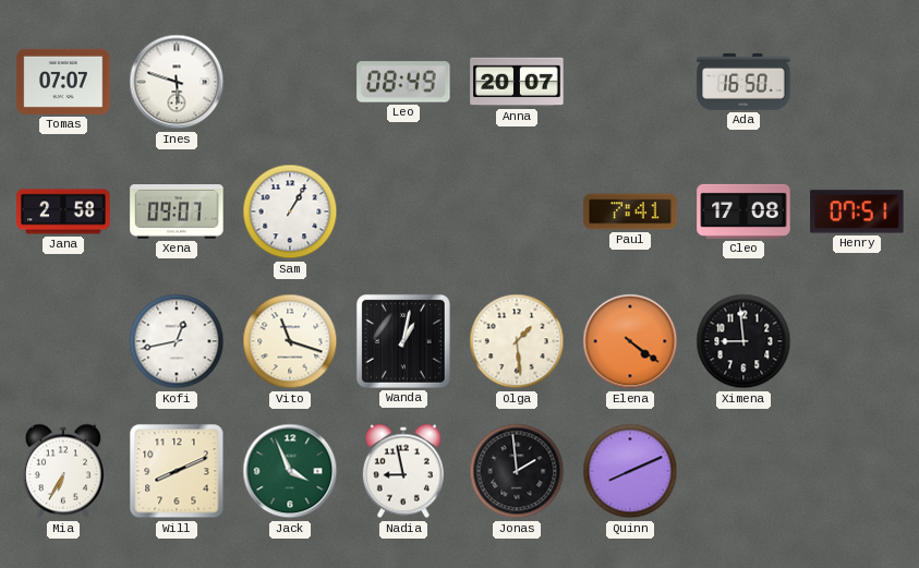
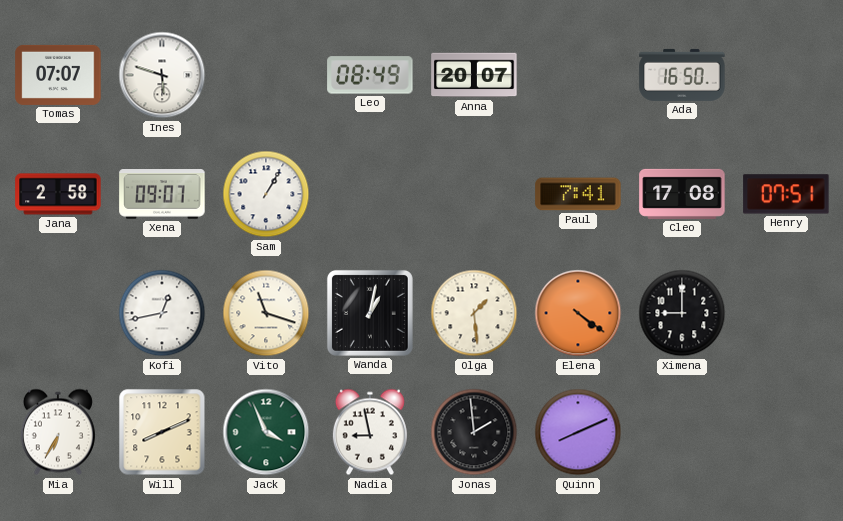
Ximena: 8:59 -> 9:00 (682, 313)
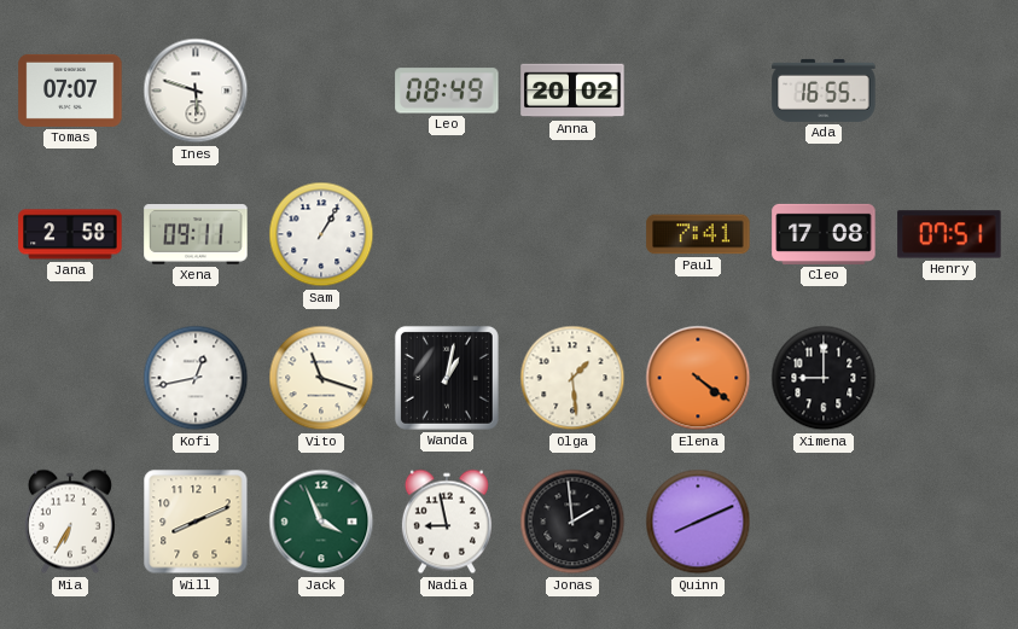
Anna: 20:07 -> 20:02 (572, 91)
Ada: 16:50 -> 16:55 (824, 91)
Xena: 09:07 -> 09:11 (196, 235)
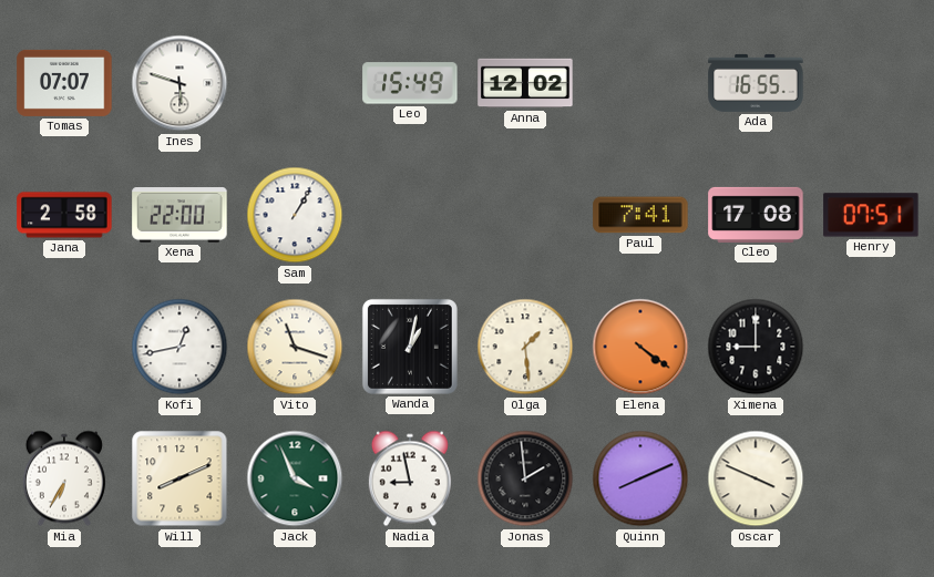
Leo: 08:49 -> 15:49 (410, 83)
Anna: 20:02 -> 12:02 (525, 83)
Xena: 09:11 -> 22:00 (179, 216)
Oscar: none -> 3:49 (756, 478)
